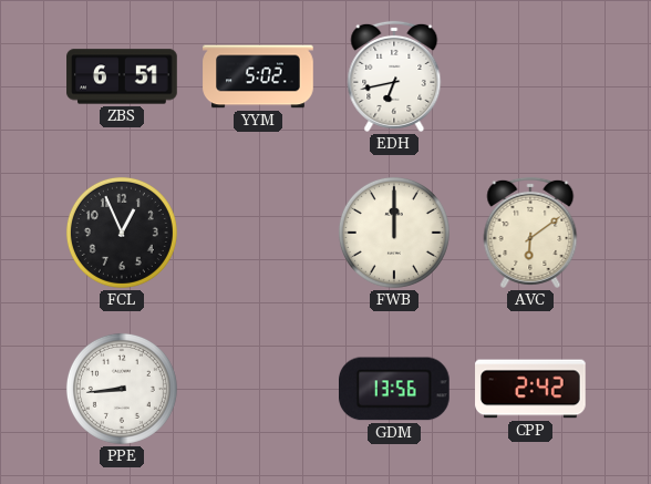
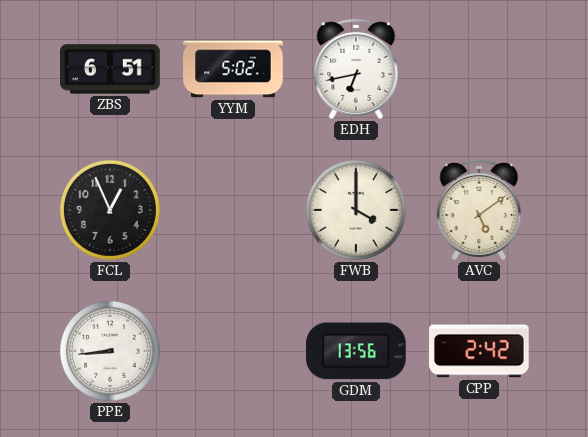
FWB: 12:00 -> 4:00 (356, 210)
AVC: 6:09 -> 5:09 (479, 210)
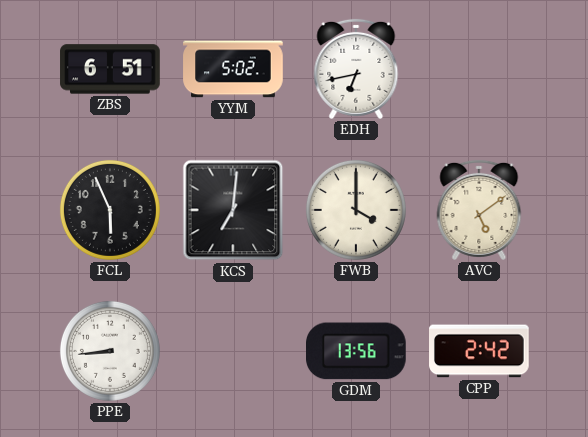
FCL: 12:56 -> 5:56 (110, 210)
KCS: none -> 7:01 (233, 210)
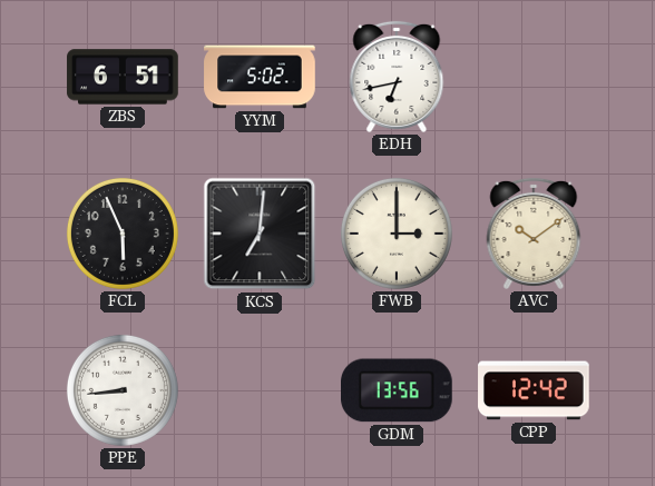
FWB: 4:00 -> 3:00 (397, 234)
AVC: 5:09 -> 10:09 (534, 234)
CPP: 2:42 -> 12:42 (534, 390)
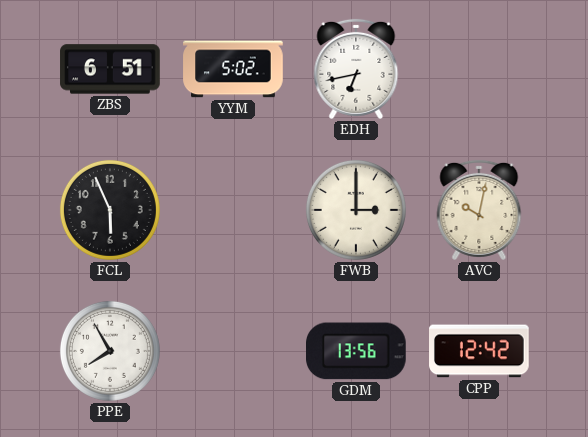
KCS: 7:01 -> none (260, 234)
AVC: 10:09 -> 10:02 (479, 210)
PPE: 8:44 -> 7:55 (110, 351)
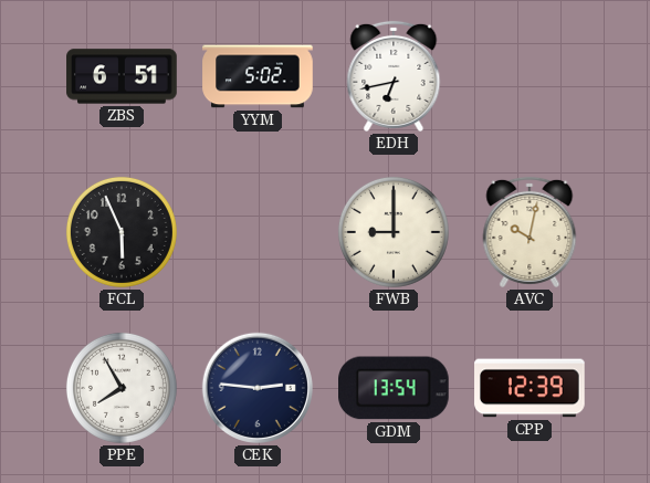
FWB: 3:00 -> 9:00 (394, 232)
CEK: none -> 2:46 (258, 388)
GDM: 13:56 -> 13:54 (395, 388)
CPP: 12:42 -> 12:39 (530, 388)
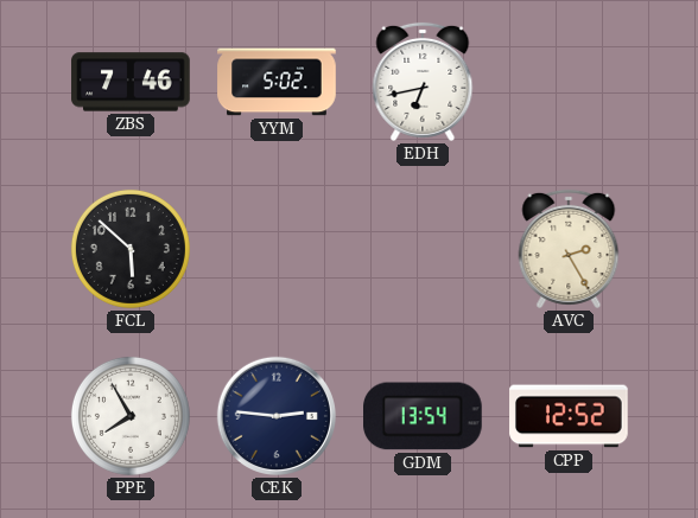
ZBS: 6:51 -> 7:46 (131, 82)
FCL: 5:56 -> 5:52 (131, 249)
FWB: 9:00 -> none (394, 232)
AVC: 10:02 -> 2:25 (569, 249)
CPP: 12:39 -> 12:52 (569, 416)
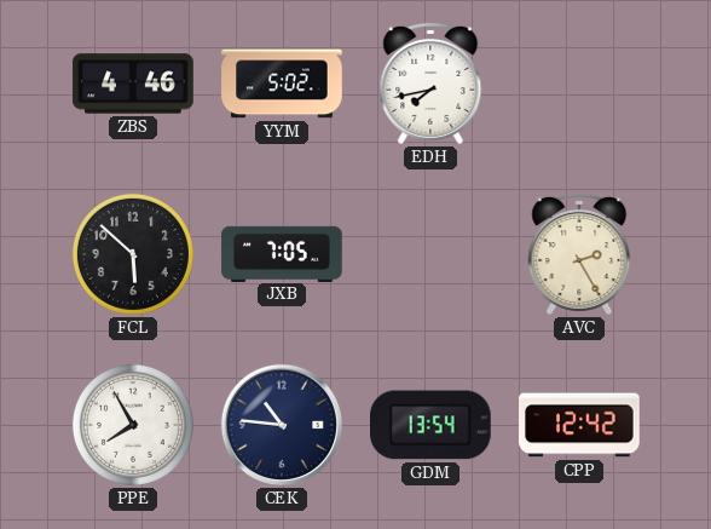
ZBS: 7:46 -> 4:46 (133, 84)
EDH: 6:43 -> 7:43 (430, 84)
JXB: none -> 7:05 (282, 253)
CEK: 2:46 -> 10:46 (282, 425)
CPP: 12:52 -> 12:42 (579, 425)
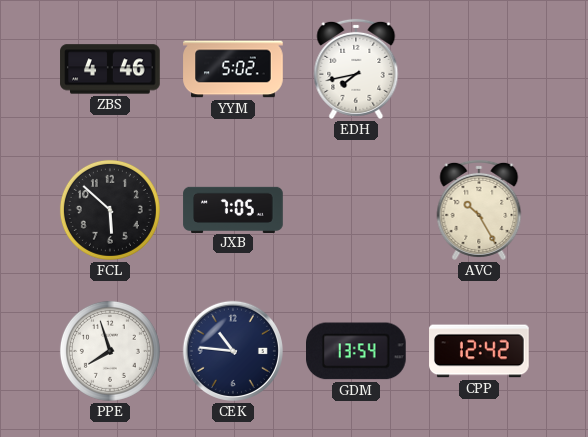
AVC: 2:25 -> 10:25 (479, 210)
PPE: 7:55 -> 7:57 (110, 351)
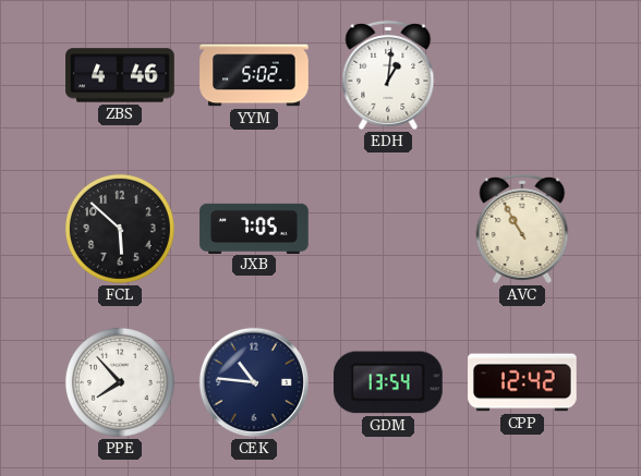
EDH: 7:43 -> 1:01 (388, 75)
AVC: 10:25 -> 10:55 (522, 229)
PPE: 7:57 -> 7:53 (120, 382)
